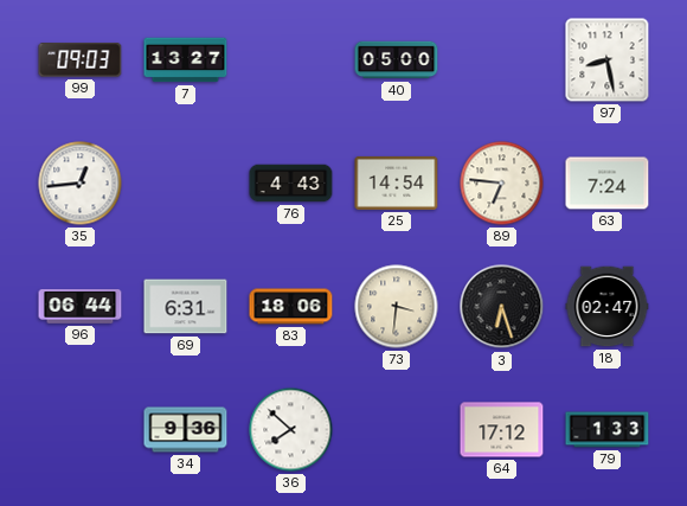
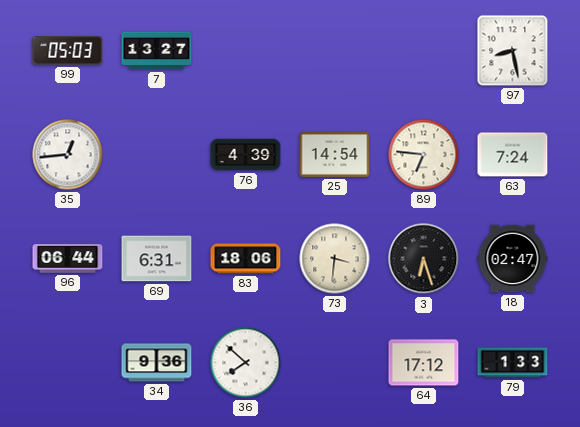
99: 09:03 -> 05:03 (68, 51)
40: 05:00 -> none (397, 60)
76: 4:43 -> 4:39 (246, 155)
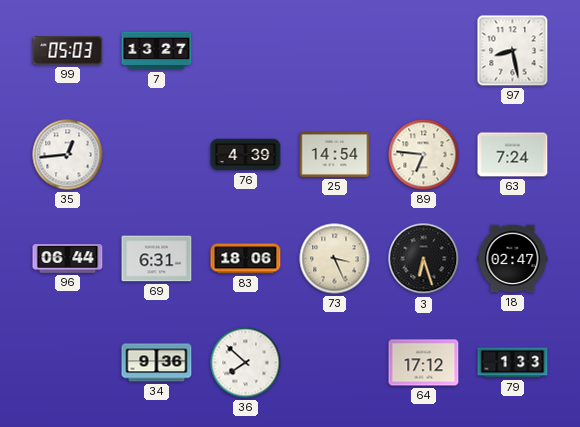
73: 3:31 -> 3:26 (335, 259)
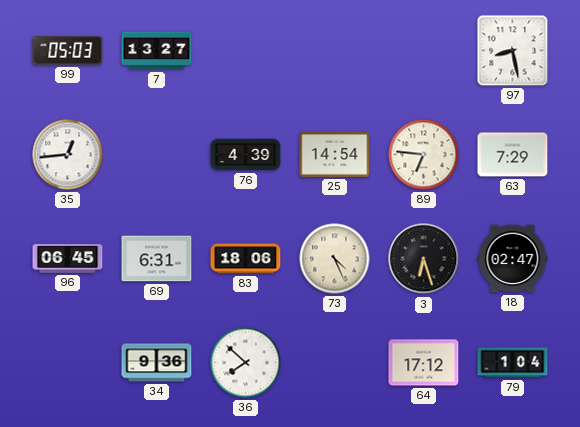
63: 7:24 -> 7:29 (513, 155)
96: 06:44 -> 06:45 (68, 259)
73: 3:26 -> 4:26 (335, 259)
79: 1:33 -> 1:04 (513, 363)
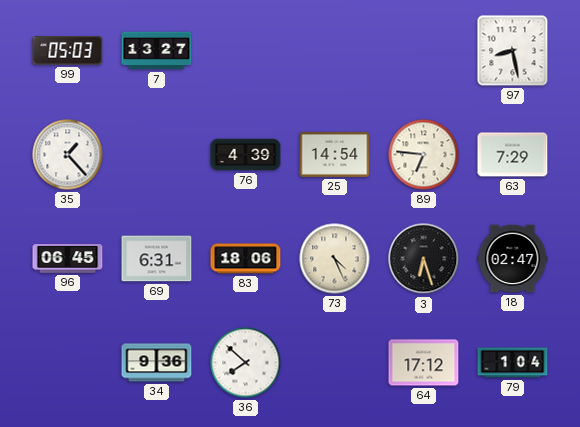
35: 12:44 -> 1:23 (68, 155)
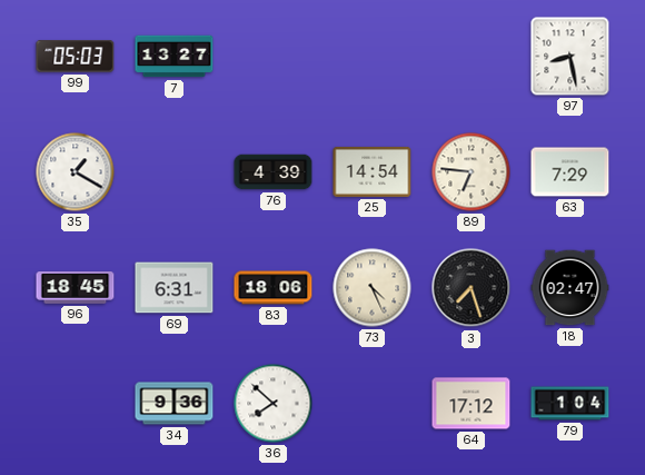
35: 1:23 -> 1:20 (76, 172)
96: 06:45 -> 18:45 (76, 288)
3: 6:27 -> 7:27 (472, 288)
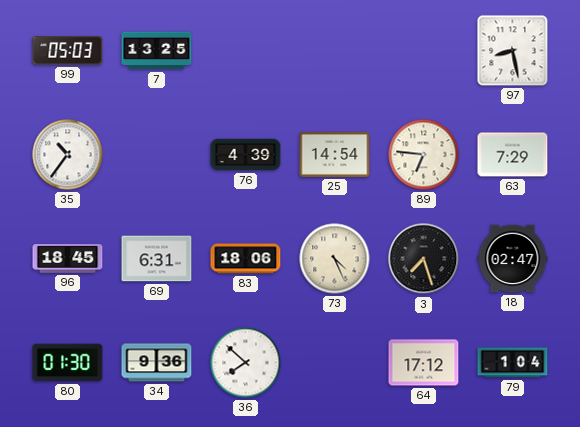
7: 13:27 -> 13:25 (157, 51)
35: 1:20 -> 10:36 (68, 155)
80: none -> 01:30 (68, 363)
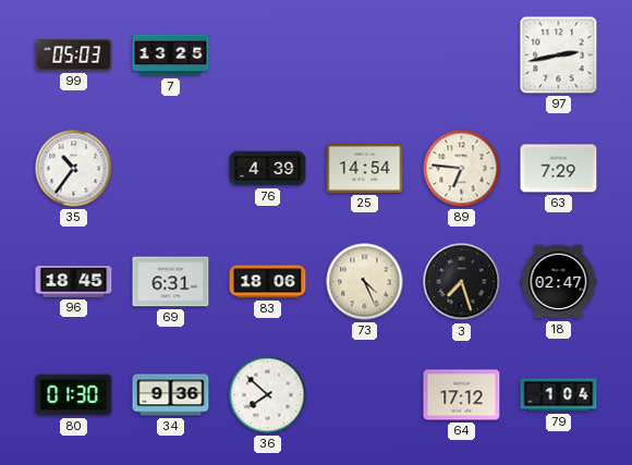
97: 8:28 -> 2:43 (559, 56)
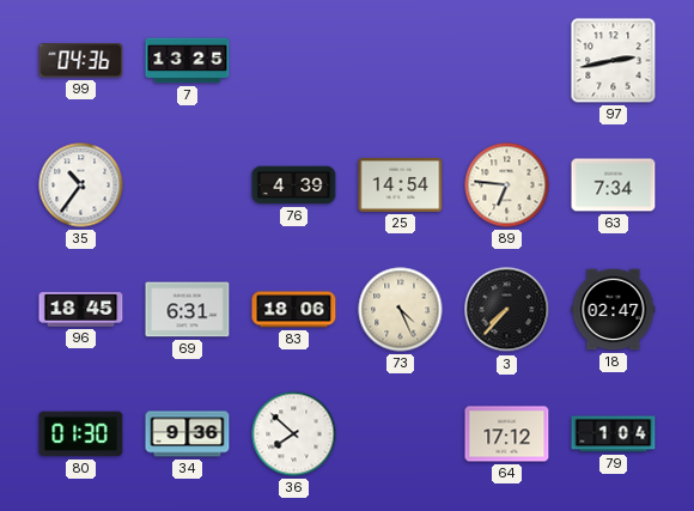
99: 05:03 -> 04:36 (81, 61)
63: 7:29 -> 7:34 (614, 185)
3: 7:27 -> 7:37 (507, 310)
